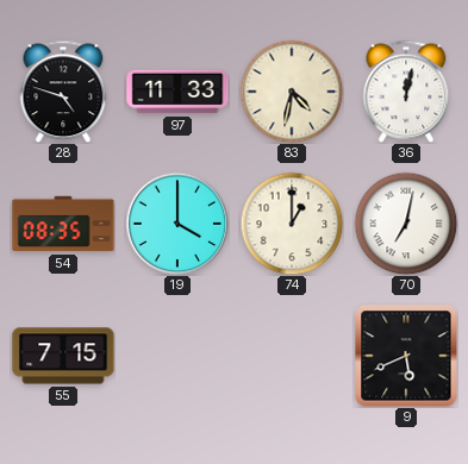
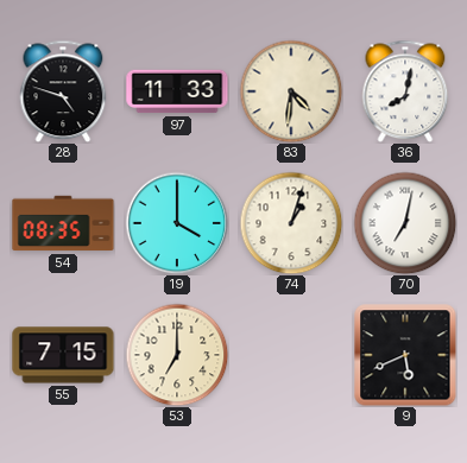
83: 4:32 -> 4:31 (291, 91)
36: 12:02 -> 8:02 (405, 91)
74: 1:00 -> 1:03 (291, 223)
53: none -> 7:00 (177, 355)
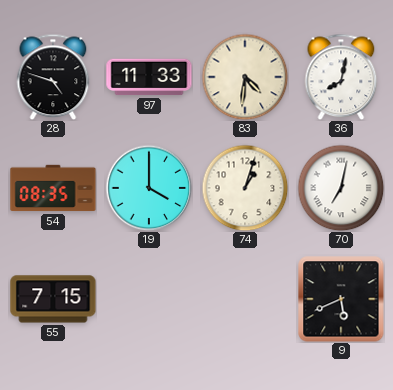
53: 7:00 -> none (177, 355)
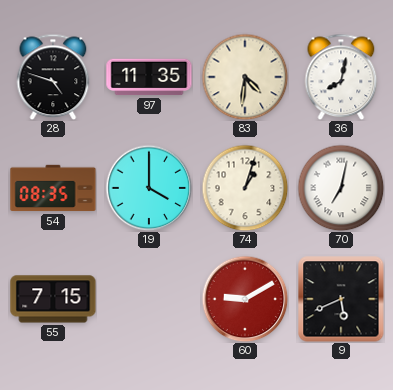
97: 11:33 -> 11:35 (149, 77)
60: none -> 9:10 (245, 299)
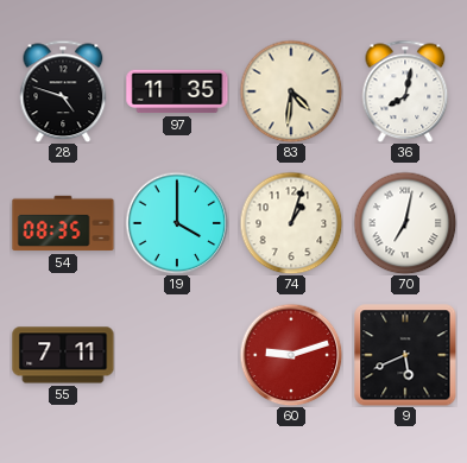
55: 7:15 -> 7:11 (63, 355)
60: 9:10 -> 9:12 (291, 355)
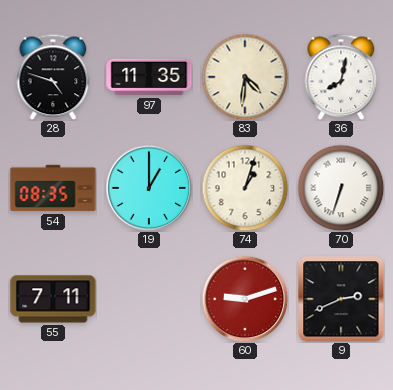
19: 4:00 -> 1:00 (149, 188)
70: 7:02 -> 6:33 (341, 188)
9: 5:41 -> 2:41 (341, 299)
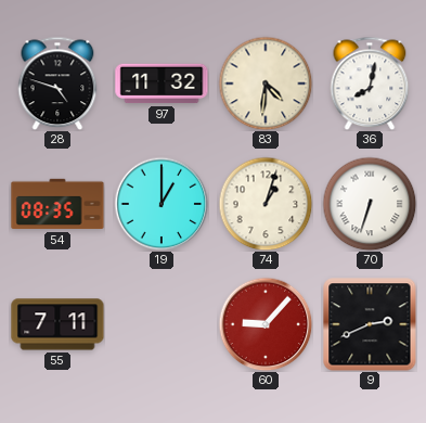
97: 11:35 -> 11:32 (162, 84)
60: 9:12 -> 9:07 (266, 324)
